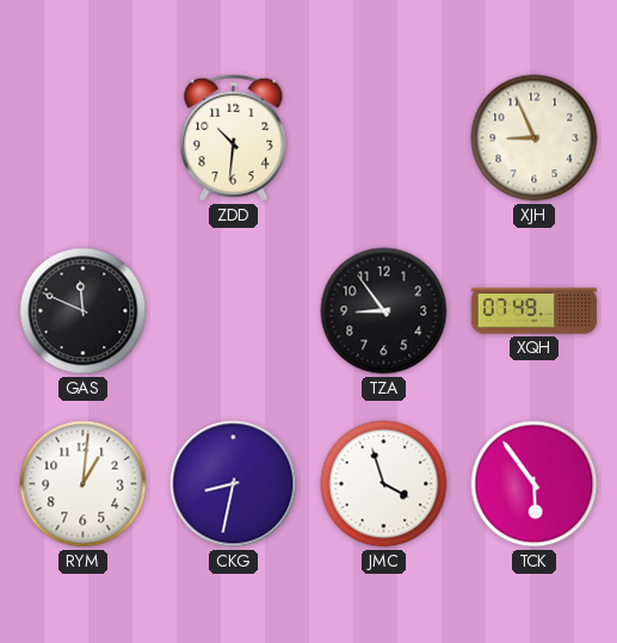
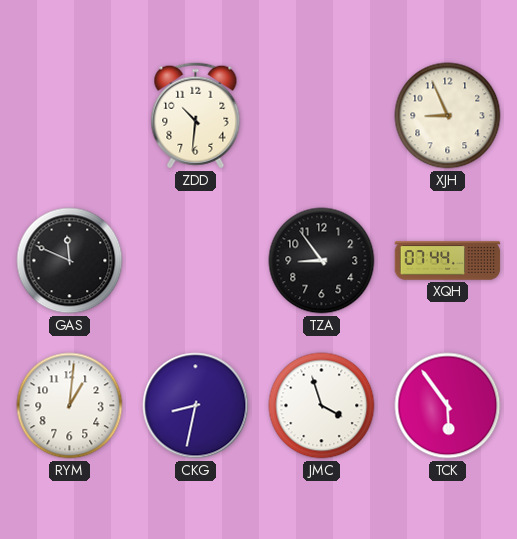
XQH: 07:49 -> 07:44 (448, 261)
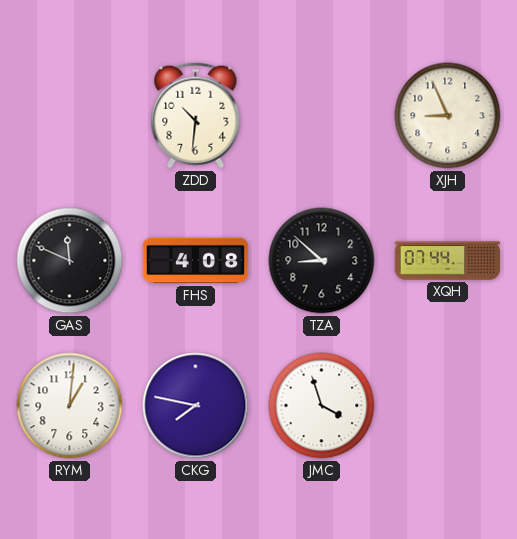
FHS: none -> 4:08 (196, 261)
TZA: 8:54 -> 8:52 (322, 261)
CKG: 8:32 -> 7:47 (196, 406)
TCK: 5:54 -> none (448, 406)
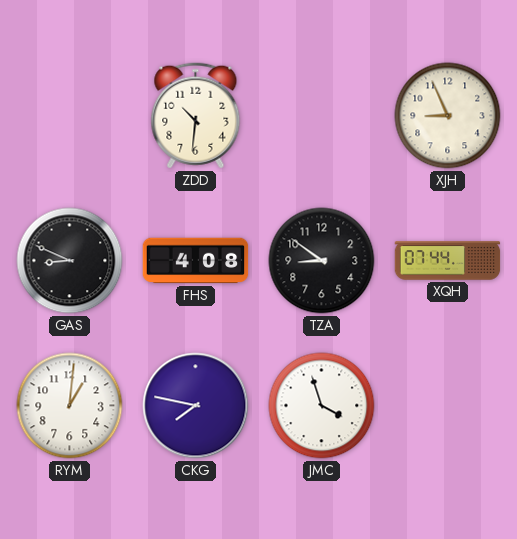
GAS: 11:49 -> 8:49 (70, 261)
TZA: 8:52 -> 8:51 (322, 261)
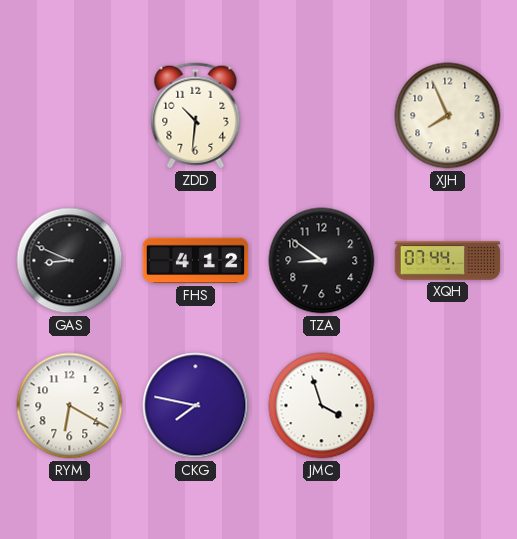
XJH: 8:56 -> 7:56 (448, 116)
FHS: 4:08 -> 4:12 (196, 261)
RYM: 1:01 -> 6:20 (70, 406)
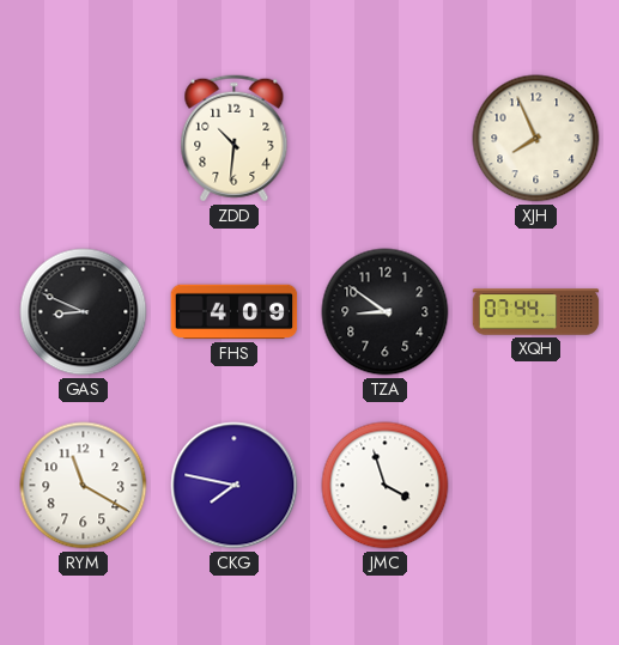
FHS: 4:12 -> 4:09 (235, 312)
RYM: 6:20 -> 11:20 (84, 486)
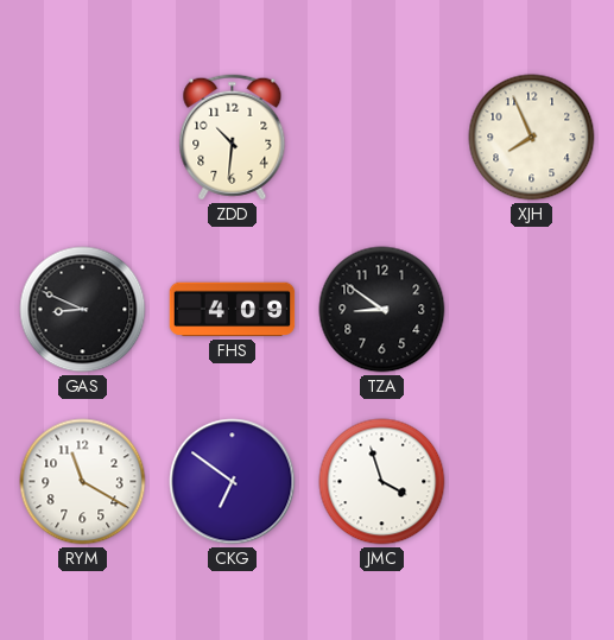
XQH: 07:44 -> none (536, 312)
CKG: 7:47 -> 6:51 (233, 482)
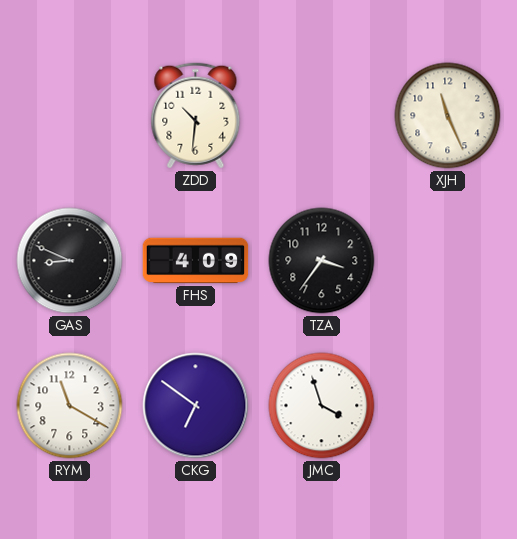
XJH: 7:56 -> 11:26 (448, 116)
TZA: 8:51 -> 3:36 (322, 261)
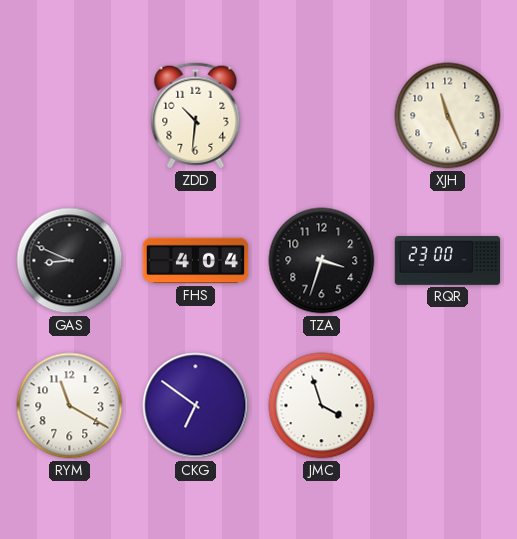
FHS: 4:09 -> 4:04 (196, 261)
TZA: 3:36 -> 3:33 (322, 261)
RQR: none -> 23:00 (448, 261)
